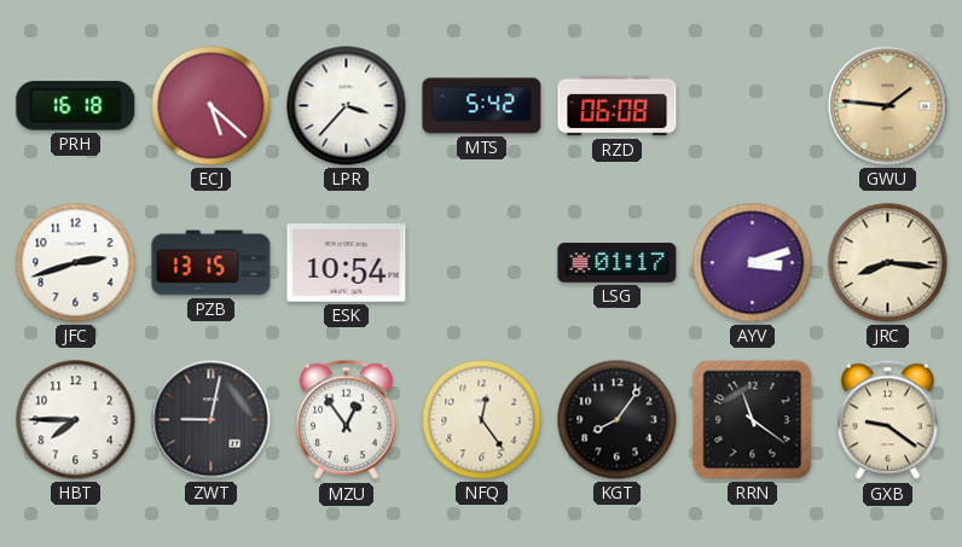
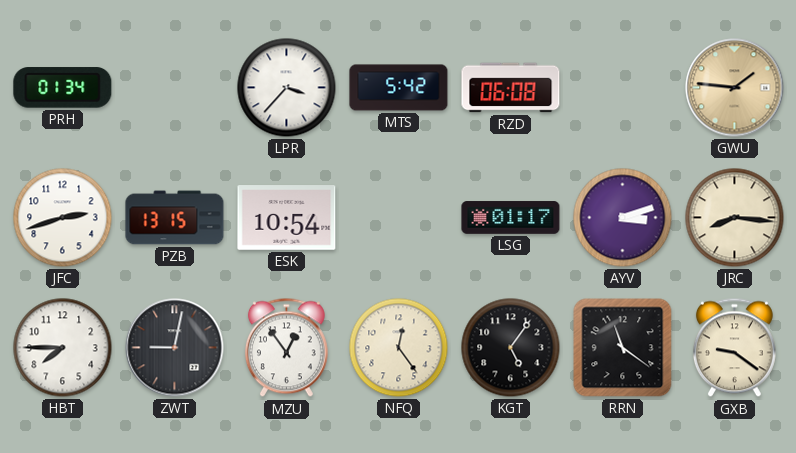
PRH: 16:18 -> 01:34 (63, 88)
ECJ: 5:22 -> none (211, 106)
KGT: 8:06 -> 5:06 (511, 348)
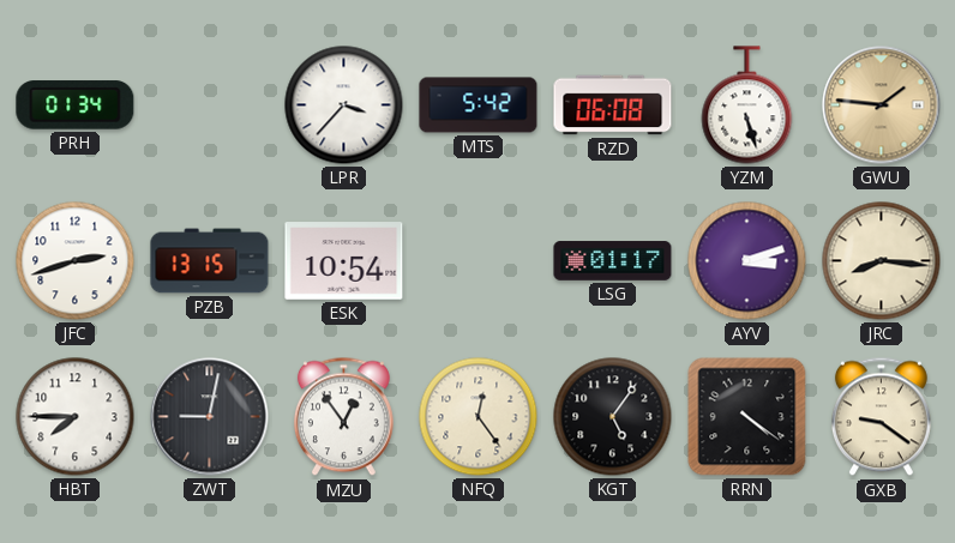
YZM: none -> 5:27 (747, 105)
RRN: 11:21 -> 4:21 (747, 417)
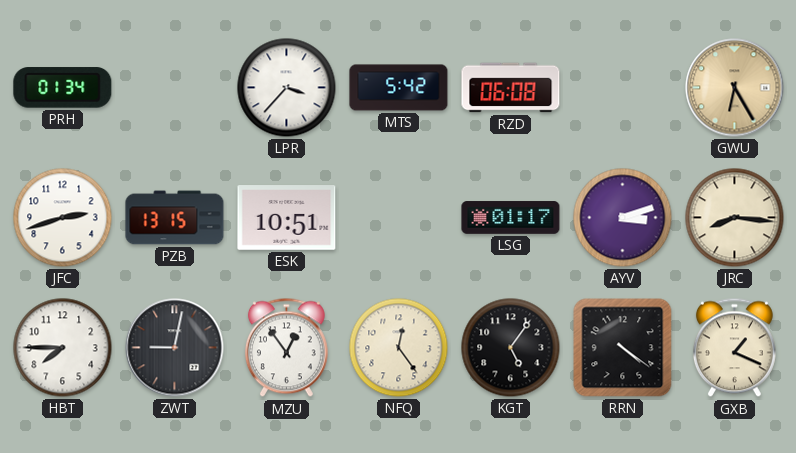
YZM: 5:27 -> none (747, 105)
GWU: 1:46 -> 6:25 (735, 88)
ESK: 10:54 -> 10:51 (287, 218)
GXB: 9:21 -> 1:19 (734, 348)
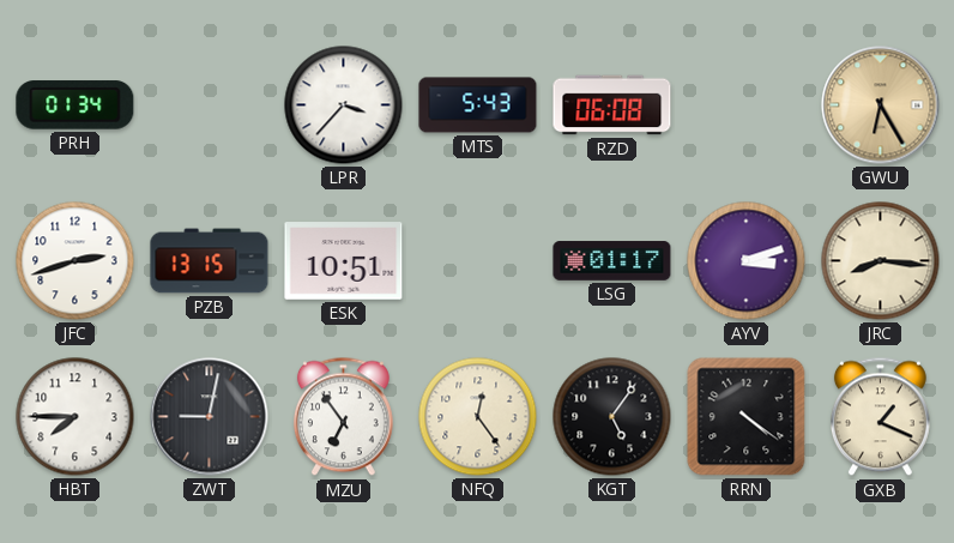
MTS: 5:42 -> 5:43 (478, 105)
MZU: 12:54 -> 6:54 (343, 417)
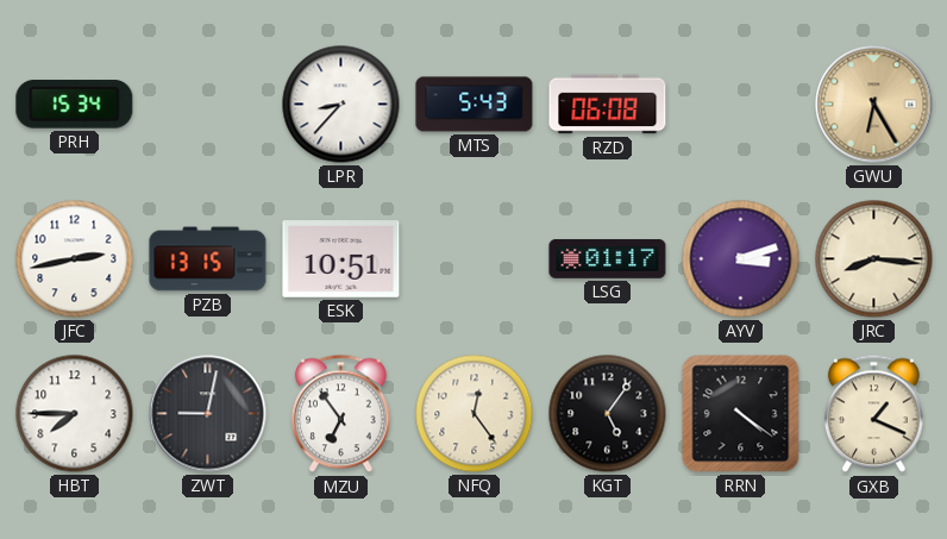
PRH: 01:34 -> 15:34 (75, 105)
LPR: 3:37 -> 8:37 (341, 105)
JFC: 2:42 -> 2:43 (75, 259)
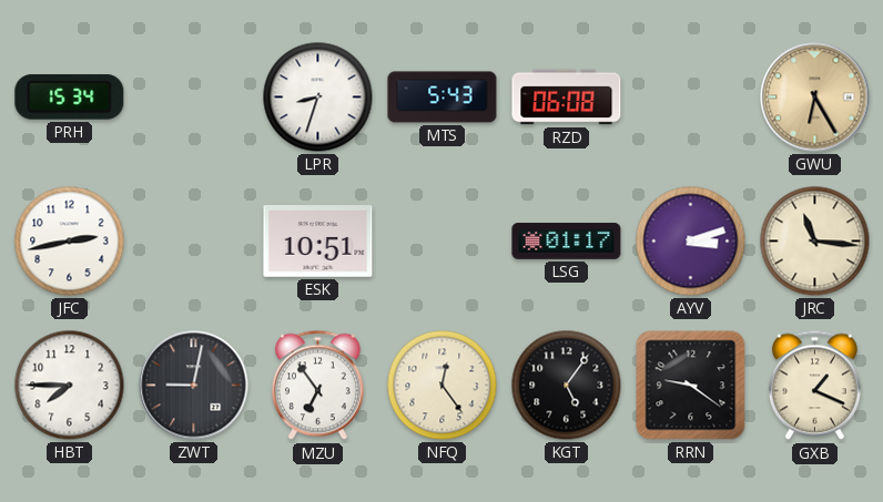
LPR: 8:37 -> 8:33 (318, 98)
PZB: 13:15 -> none (208, 259)
JRC: 8:16 -> 11:16 (815, 242)
RRN: 4:21 -> 9:21 (691, 386)
